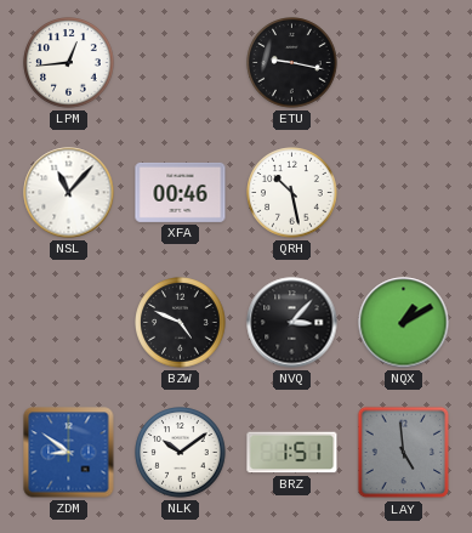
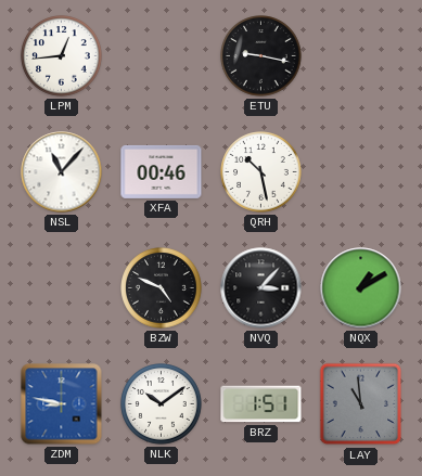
ZDM: 8:51 -> 8:47 (62, 404)
LAY: 4:59 -> 10:59 (361, 404)
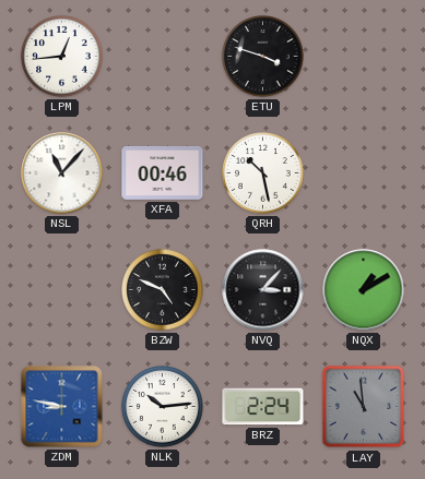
ETU: 9:17 -> 3:48 (263, 57)
NLK: 10:09 -> 10:14 (163, 407)
BRZ: 1:51 -> 2:24 (263, 407)
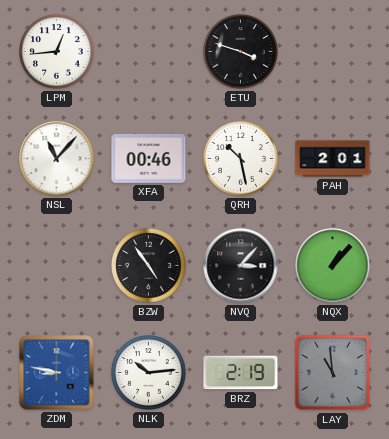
PAH: none -> 2:01 (333, 159)
BZW: 4:49 -> 4:54 (149, 266)
NQX: 1:10 -> 1:07 (333, 266)
BRZ: 2:24 -> 2:19 (241, 373)
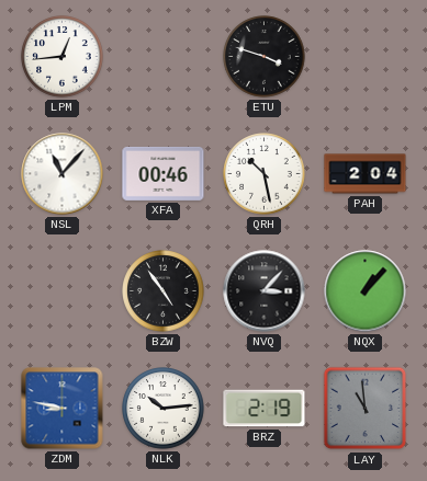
PAH: 2:01 -> 2:04 (366, 174)
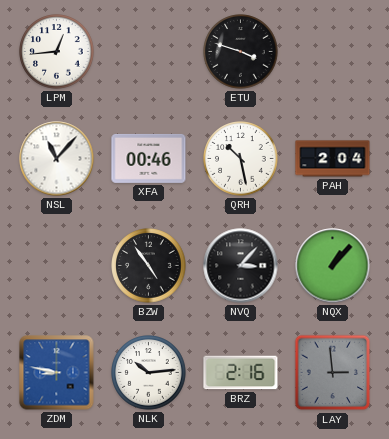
BRZ: 2:19 -> 2:16 (241, 373)
LAY: 10:59 -> 2:59 (333, 373)
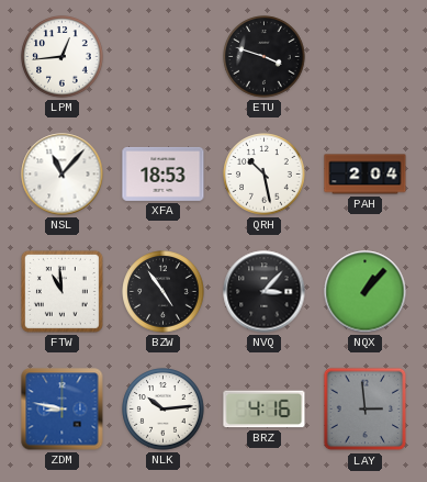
XFA: 00:46 -> 18:53 (164, 173)
FTW: none -> 10:59 (61, 291)
BRZ: 2:16 -> 4:16 (265, 410)
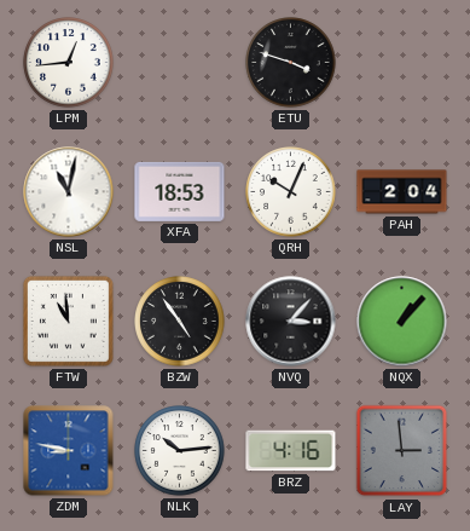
NSL: 11:07 -> 11:02 (69, 192)
QRH: 10:28 -> 10:04 (291, 192)
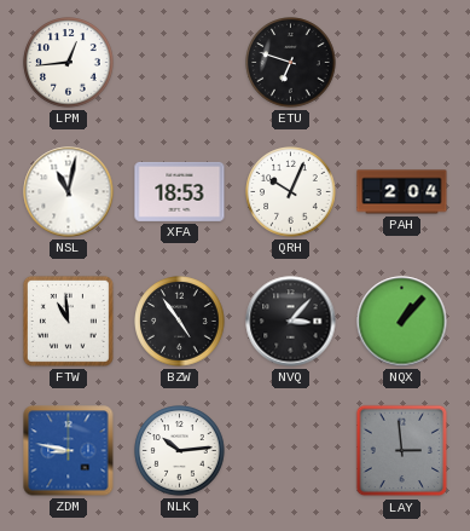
ETU: 3:48 -> 6:48 (291, 63)
BRZ: 4:16 -> none (291, 451)
